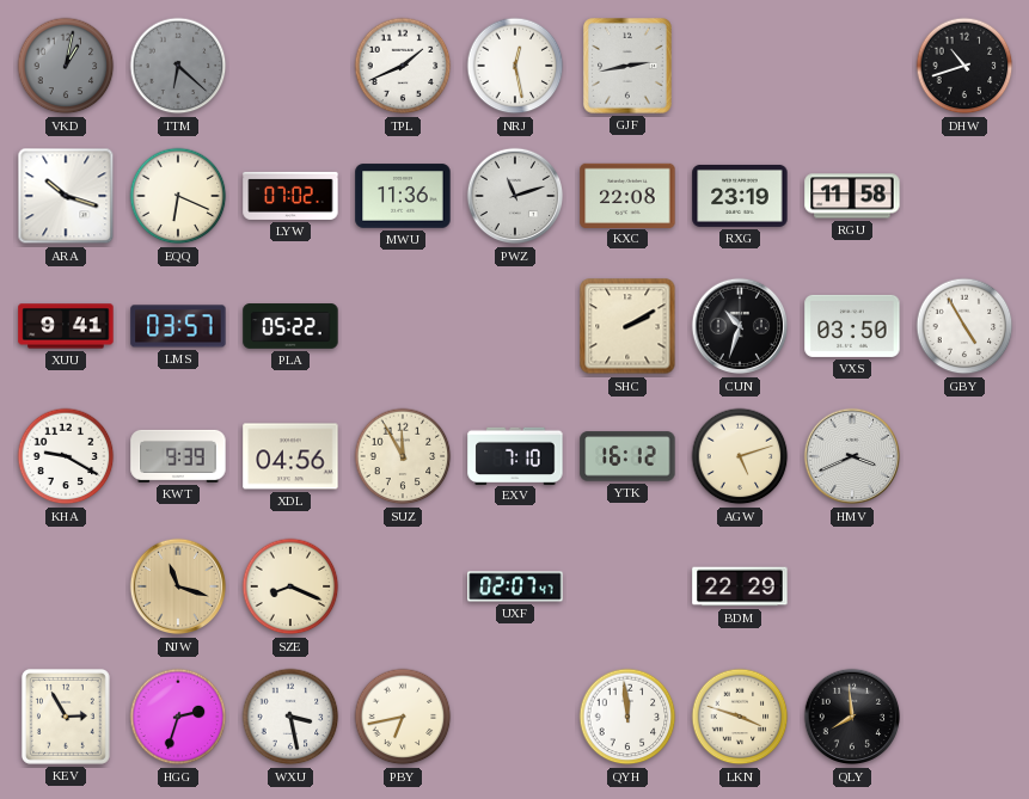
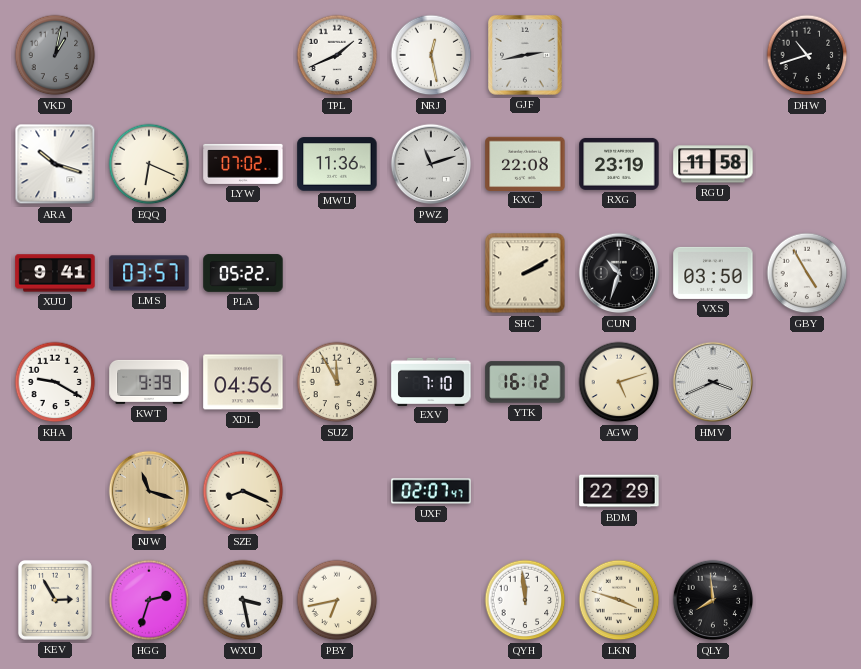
TTM: 6:22 -> none (178, 66)
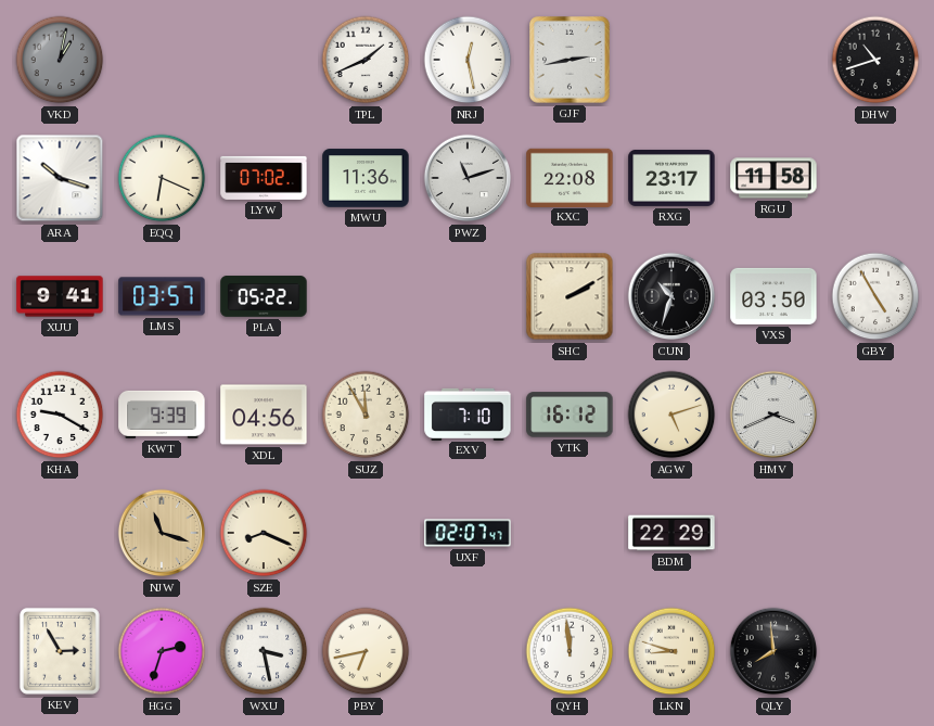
RXG: 23:19 -> 23:17 (671, 178)
LKN: 3:48 -> 8:48 (671, 651)
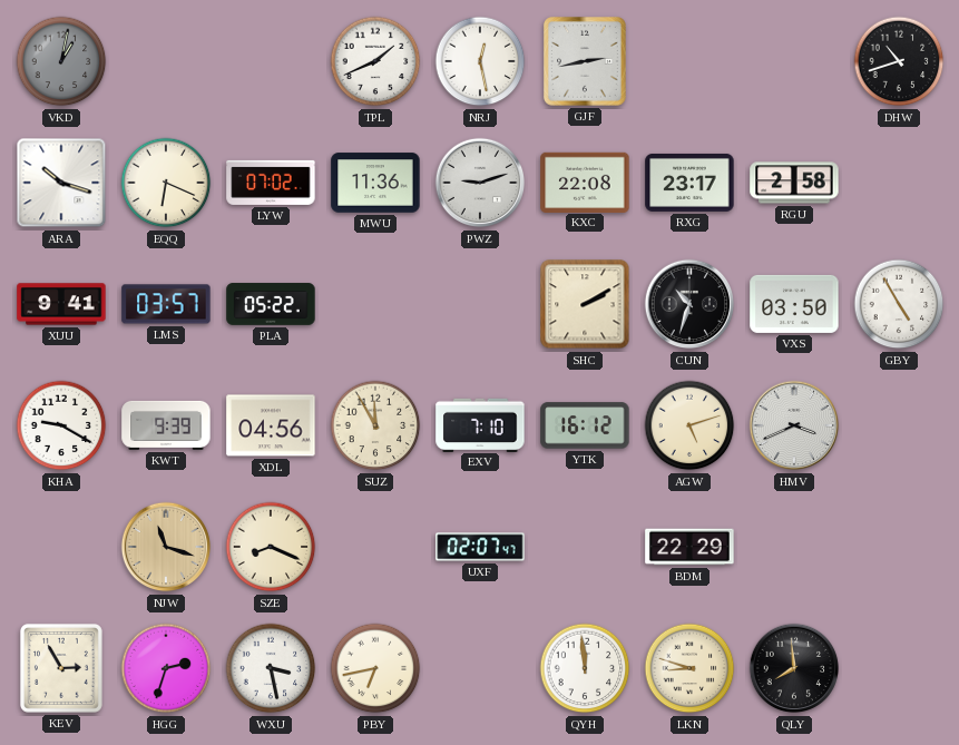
PWZ: 11:12 -> 9:12 (480, 183)
RGU: 11:58 -> 2:58 (794, 183)
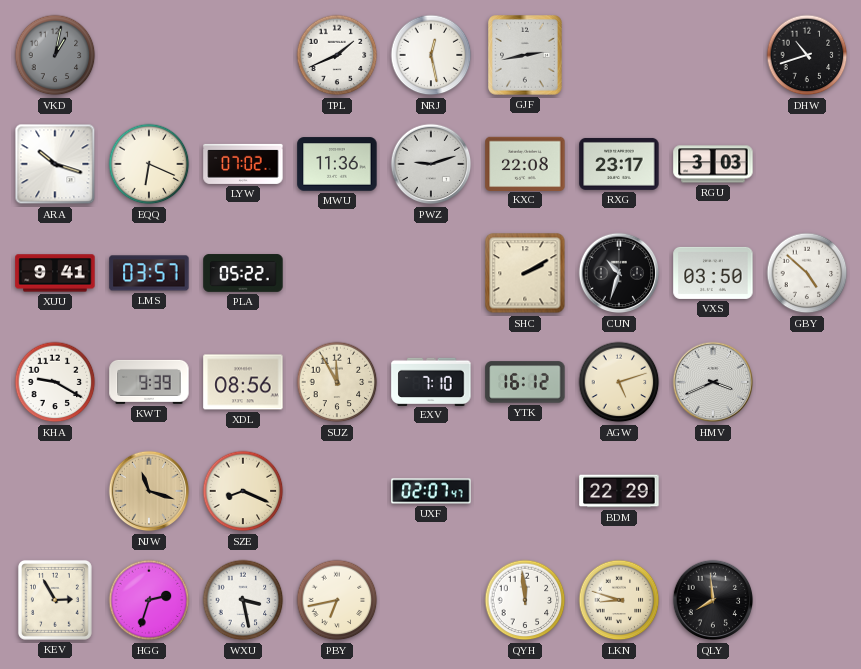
RGU: 2:58 -> 3:03 (713, 164)
GBY: 4:55 -> 4:52 (807, 273)
XDL: 04:56 -> 08:56 (243, 382)
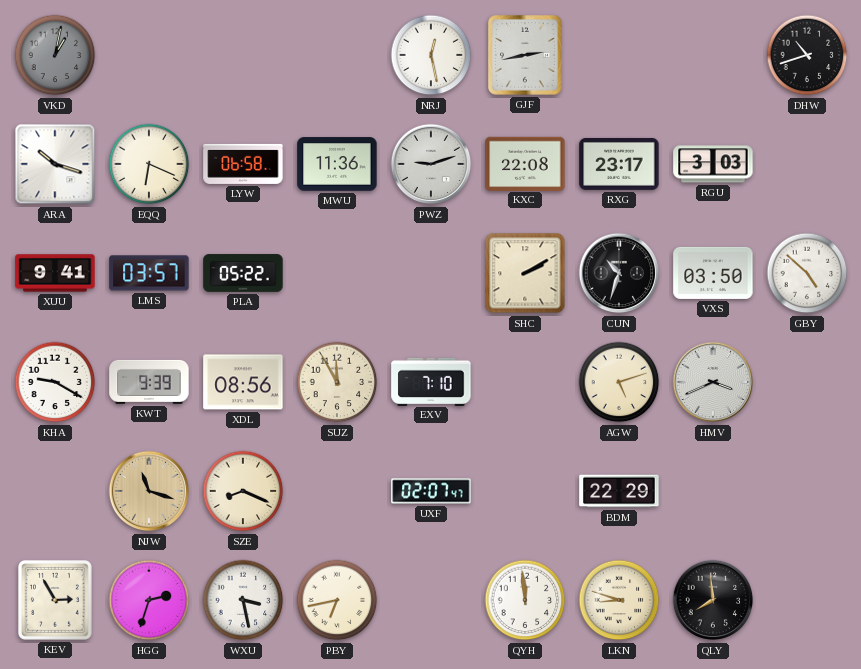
TPL: 1:41 -> none (337, 55)
LYW: 07:02 -> 06:58 (243, 164)
YTK: 16:12 -> none (525, 382)
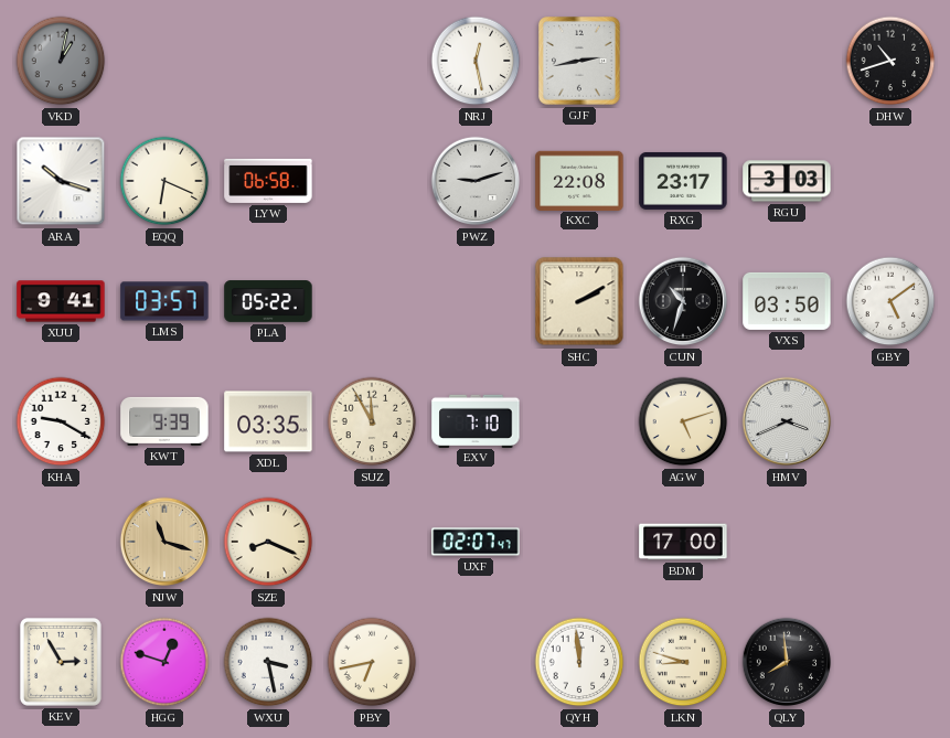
MWU: 11:36 -> none (337, 164)
GBY: 4:52 -> 5:09 (890, 301)
XDL: 08:56 -> 03:35 (268, 421)
BDM: 22:29 -> 17:00 (683, 542)
HGG: 2:33 -> 12:48 (164, 662)
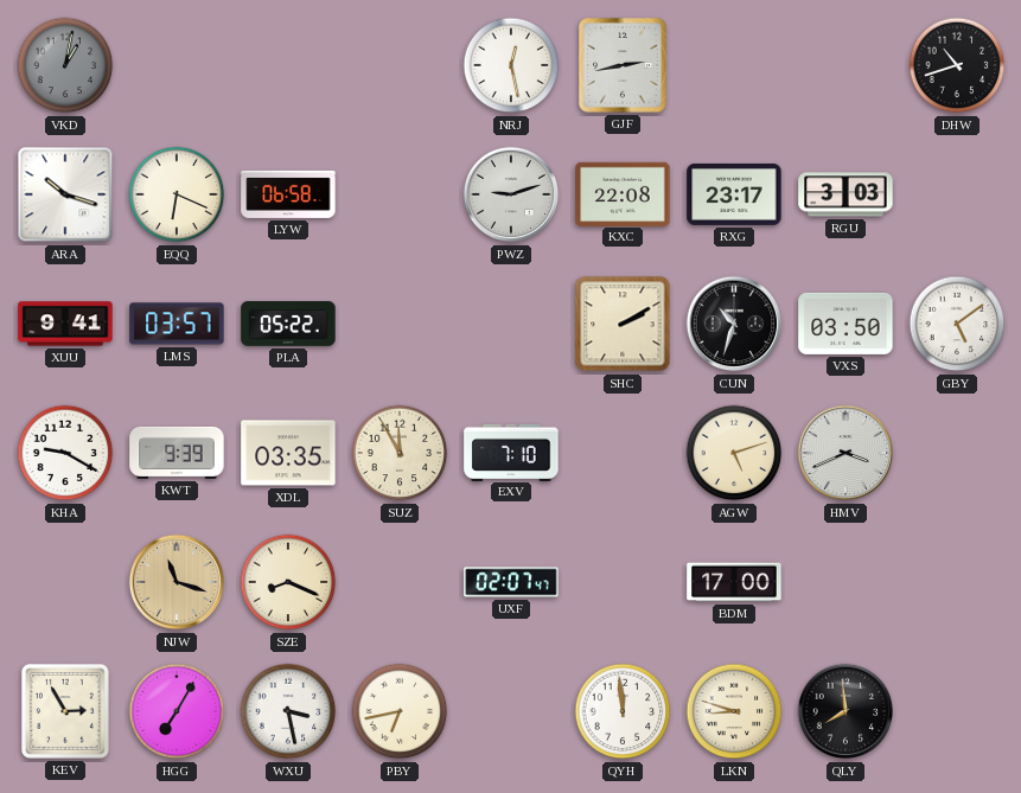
HGG: 12:48 -> 7:05 (177, 711)
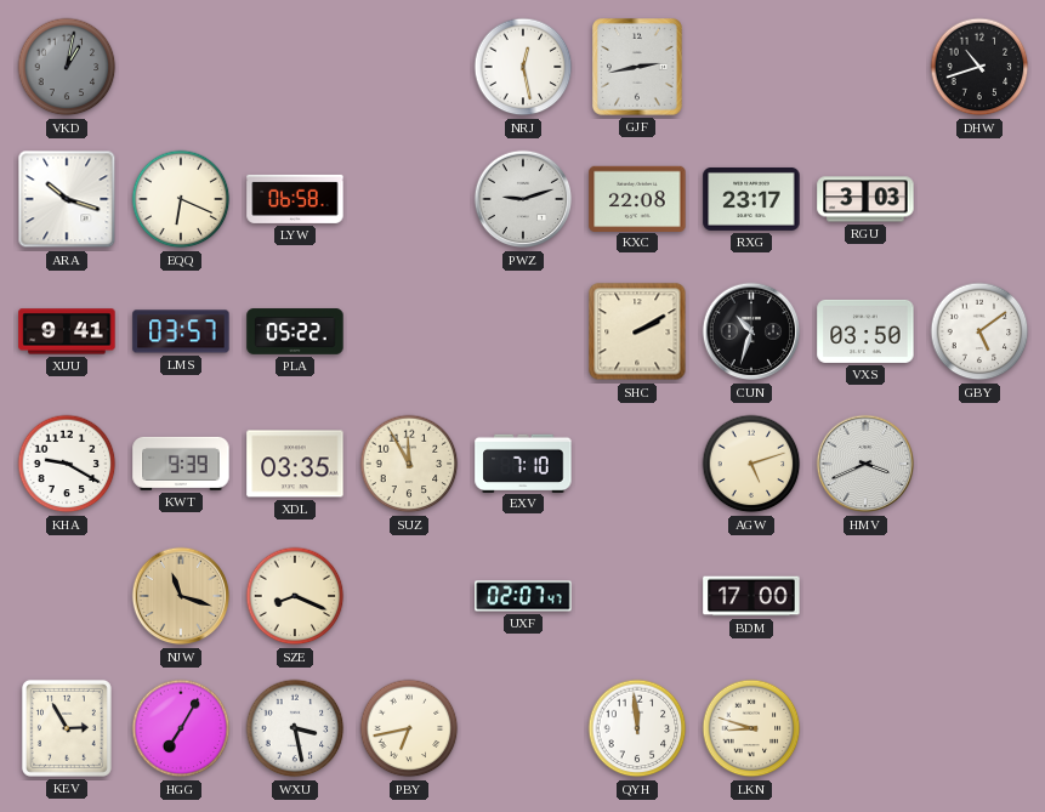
QLY: 7:59 -> none (845, 711)
